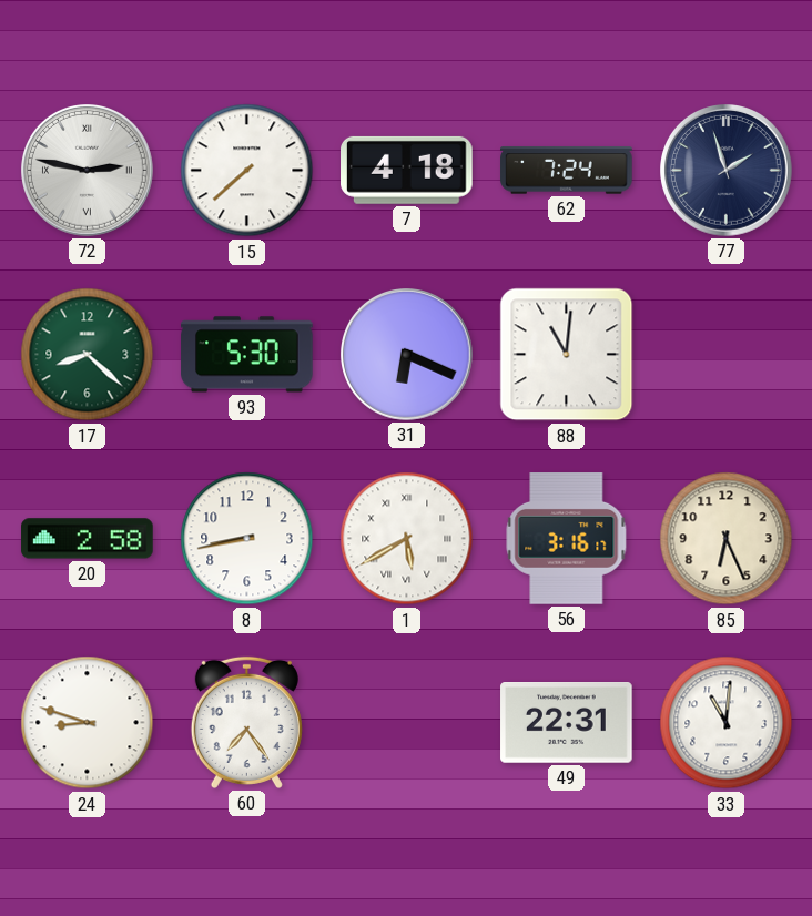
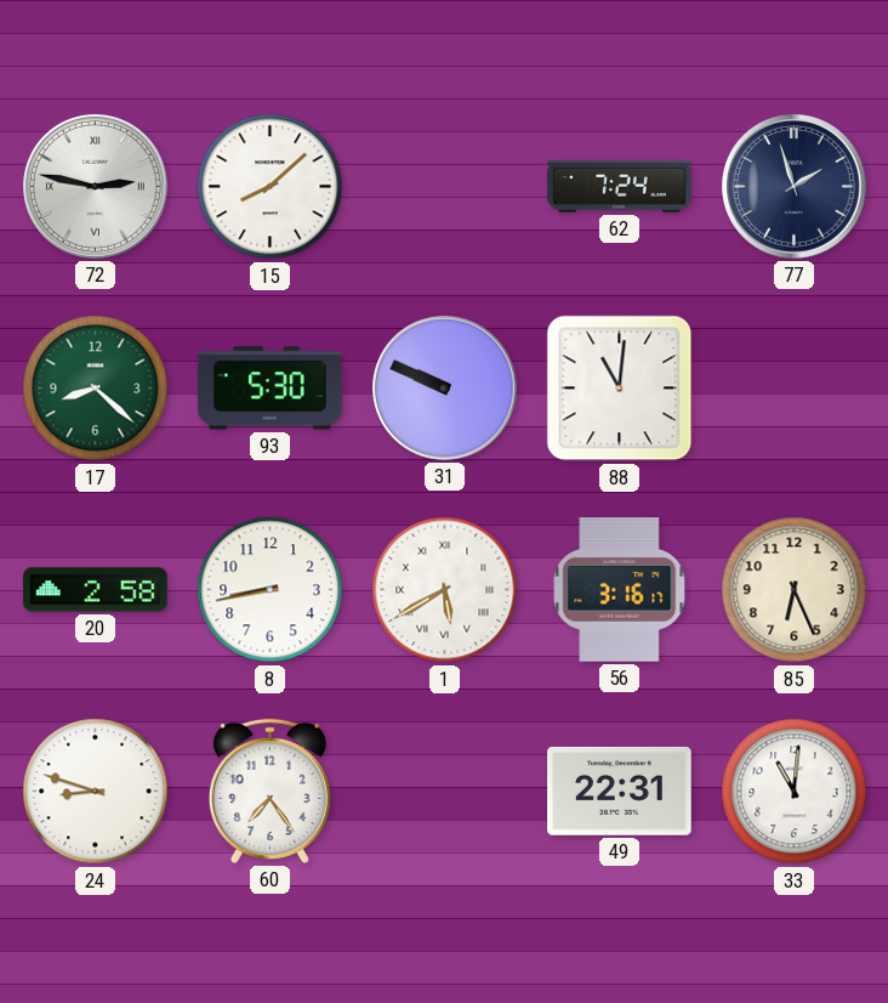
15: 7:38 -> 8:08 (271, 187)
7: 4:18 -> none (407, 170)
31: 6:19 -> 9:49 (445, 389)
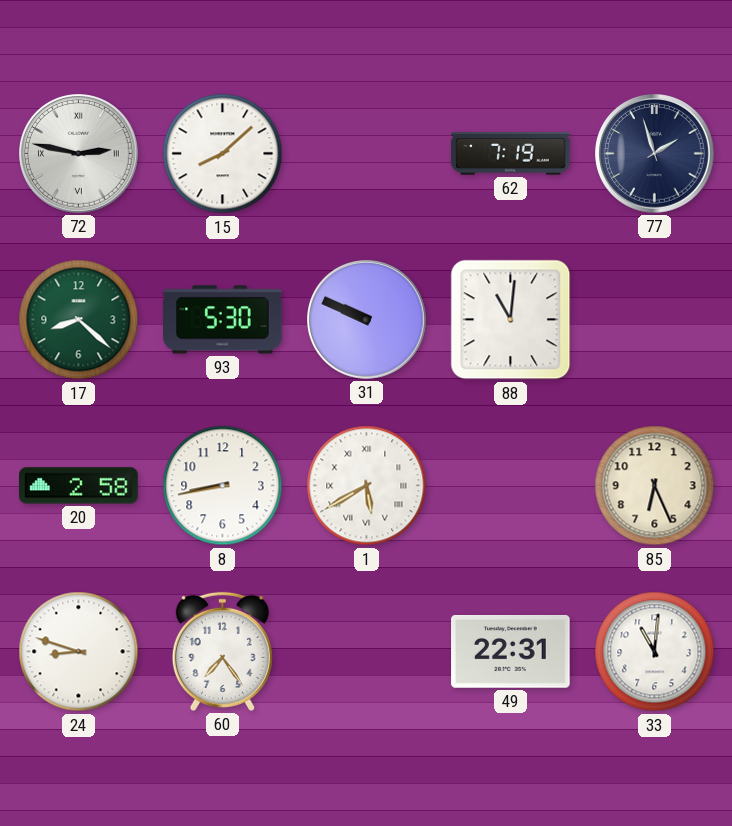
62: 7:24 -> 7:19 (511, 154)
56: 3:16 -> none (620, 590)
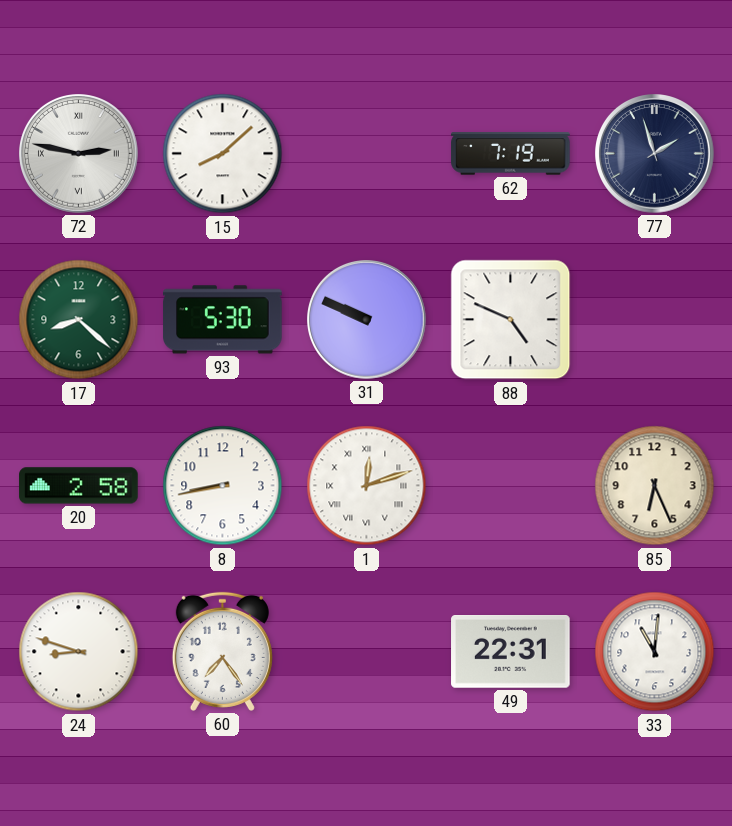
88: 11:01 -> 4:49 (511, 320)
1: 5:40 -> 12:12 (367, 486)
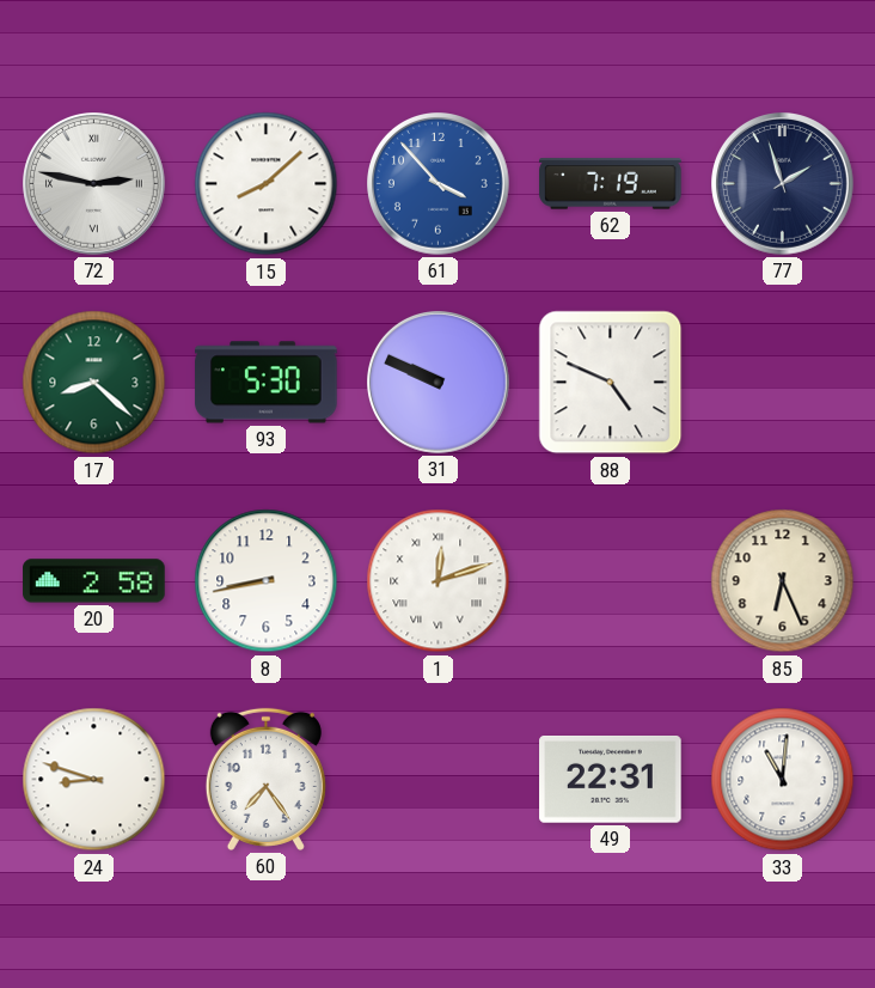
61: none -> 3:53 (439, 184)
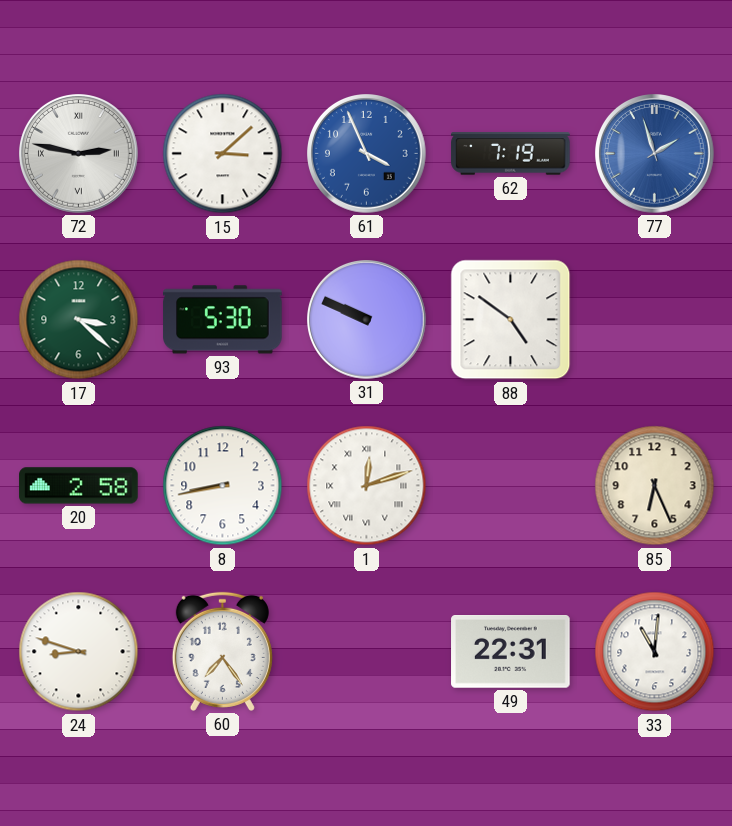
15: 8:08 -> 3:08 (223, 154)
61: 3:53 -> 3:56 (367, 154)
77 dial: navy -> blue (655, 154)
17: 8:22 -> 3:22 (79, 320)
88: 4:49 -> 4:51 (511, 320)
